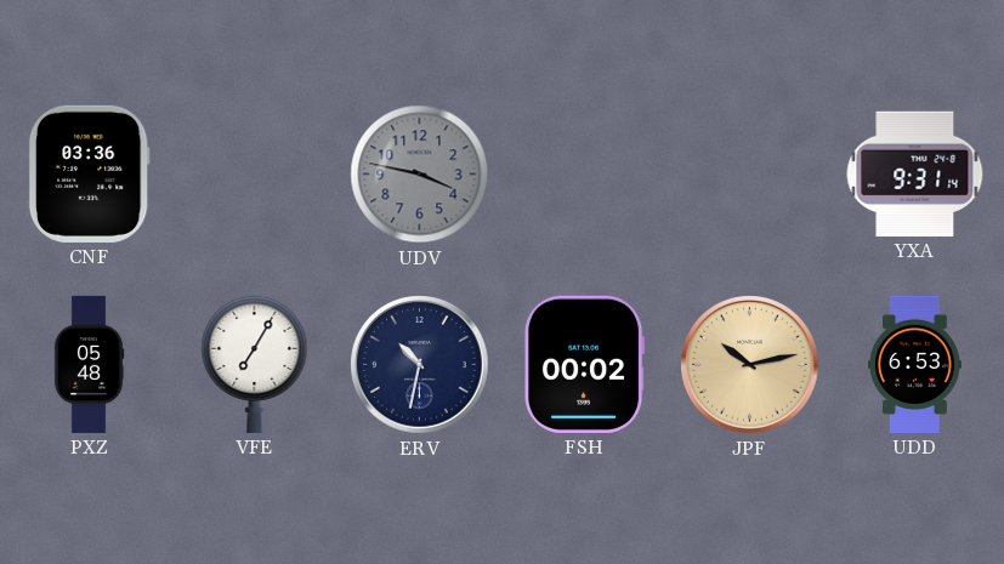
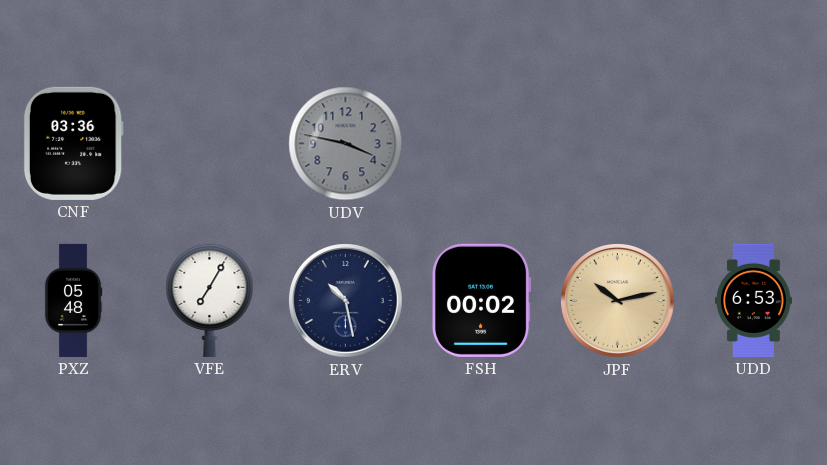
YXA: 9:31 -> none (915, 173)
ERV: 10:32 -> 10:28 (346, 301)
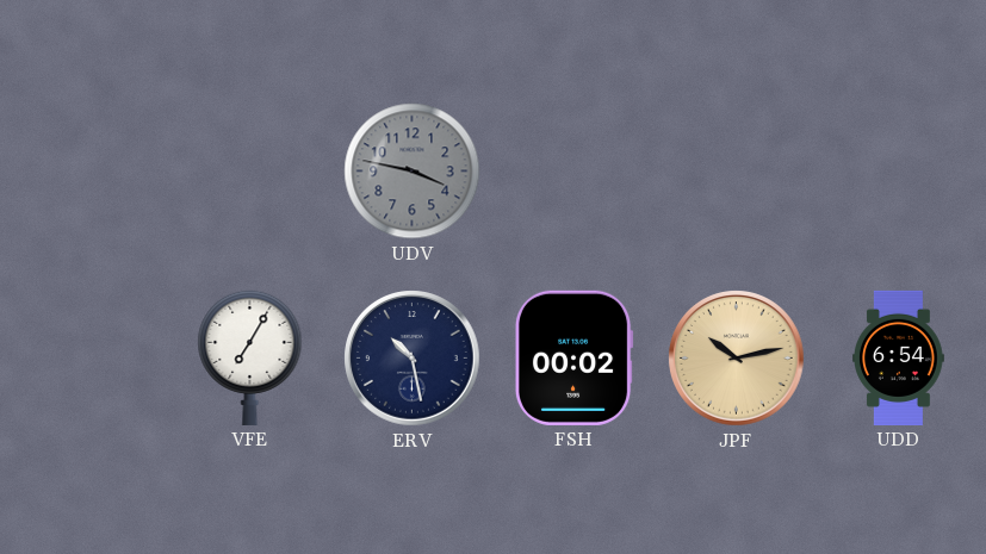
CNF: 03:36 -> none (73, 143)
PXZ: 05:48 -> none (73, 300)
UDD: 6:53 -> 6:54 (899, 357)
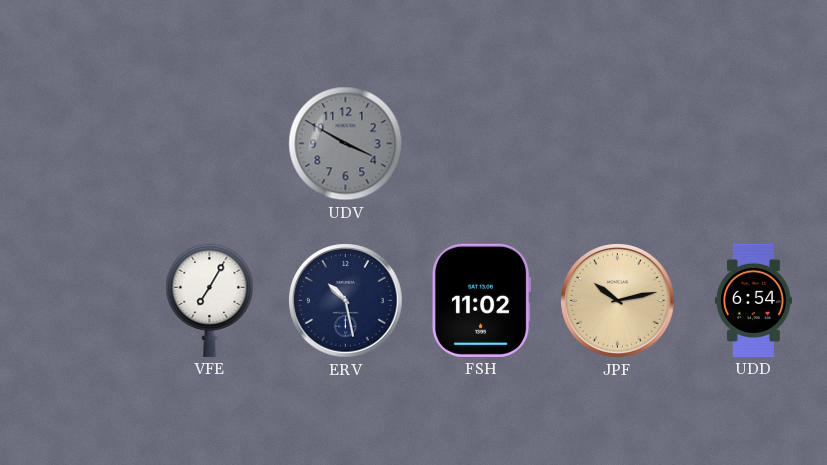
UDV: 3:47 -> 3:50 (346, 144)
FSH: 00:02 -> 11:02 (481, 300)
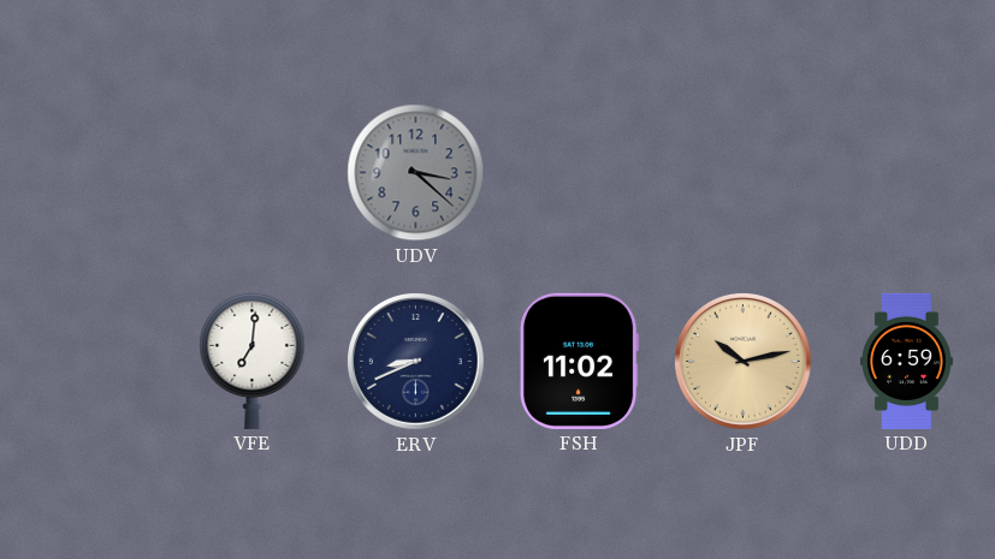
UDV: 3:50 -> 3:22 (416, 173)
VFE: 7:05 -> 7:01 (253, 361)
ERV: 10:28 -> 8:41 (416, 362)
UDD: 6:54 -> 6:59 (907, 361)
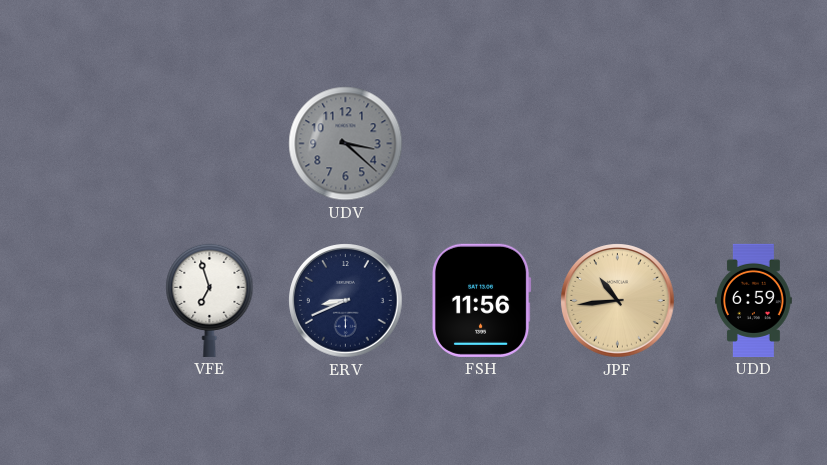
VFE: 7:01 -> 6:57 (210, 300)
FSH: 11:02 -> 11:56 (481, 300)
JPF: 10:13 -> 10:44 (618, 301)
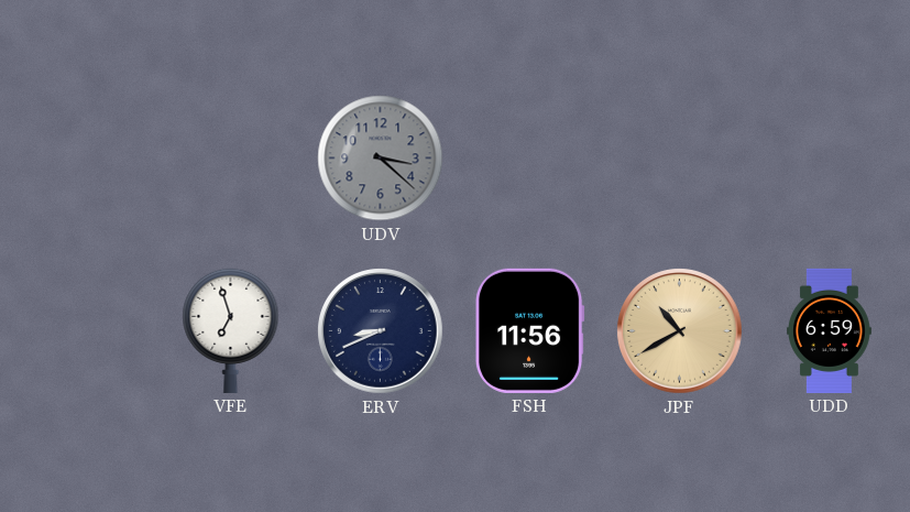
JPF: 10:44 -> 10:40 (680, 331)
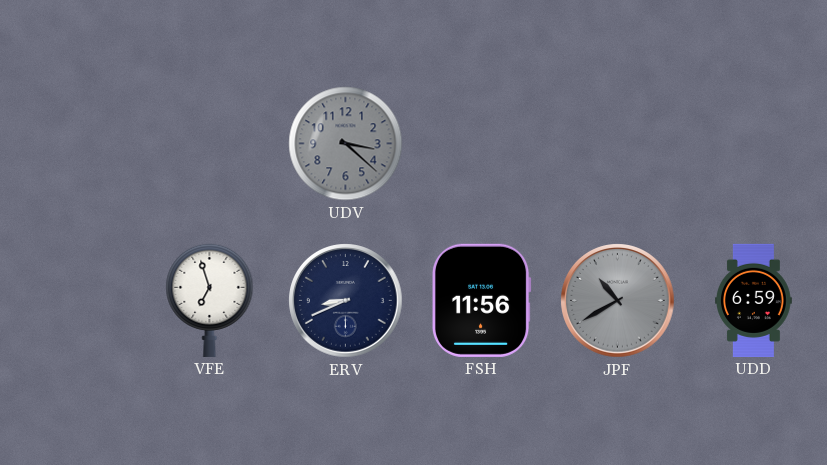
JPF dial: champagne -> grey (618, 301)
